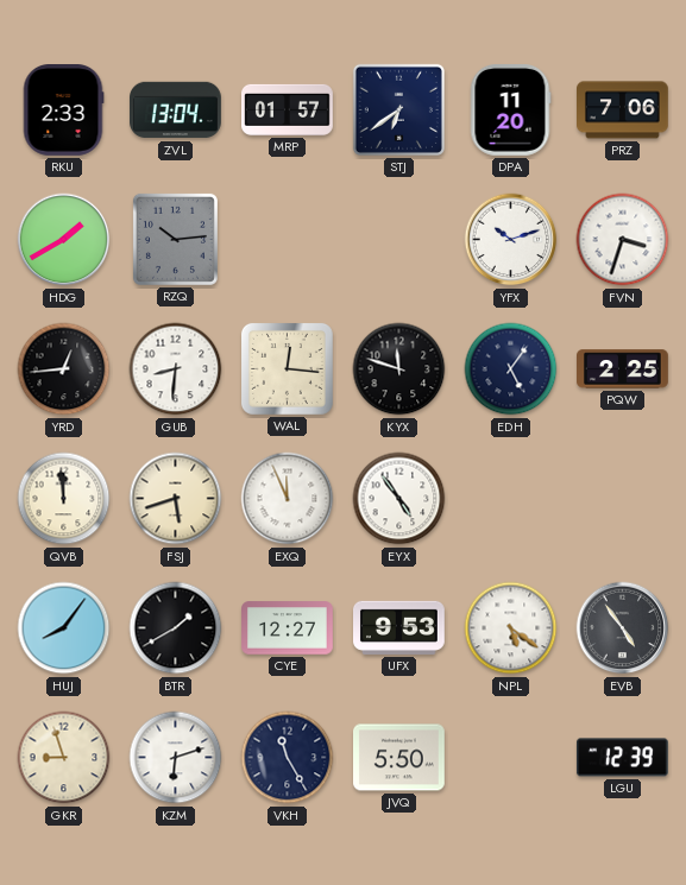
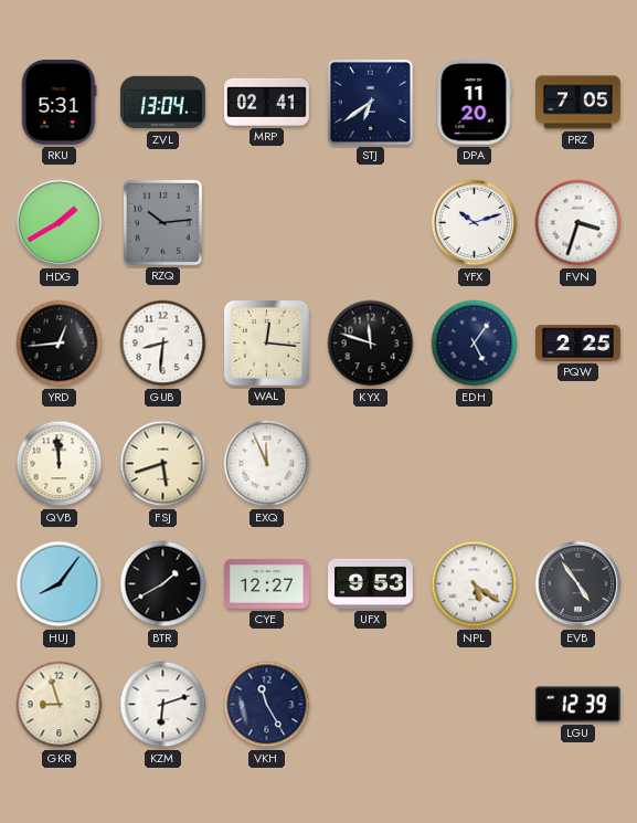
RKU: 2:33 -> 5:31 (59, 103)
MRP: 01:57 -> 02:41 (267, 102)
PRZ: 7:06 -> 7:05 (578, 103)
EYX: 4:54 -> none (399, 499)
JVQ: 5:50 -> none (399, 758)
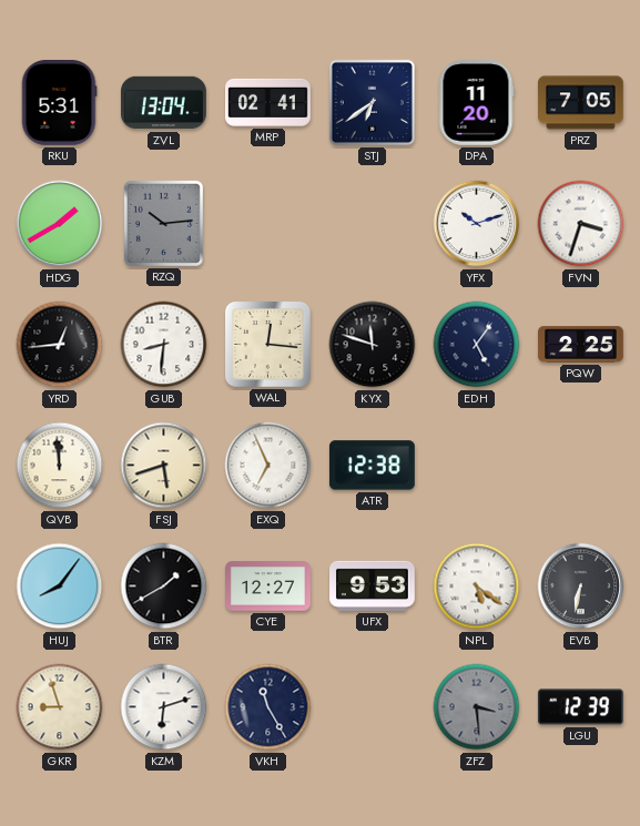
EXQ: 11:56 -> 6:56 (268, 466)
ATR: none -> 12:38 (372, 466)
EVB: 4:54 -> 6:32 (581, 587)
ZFZ: none -> 3:29 (477, 707)
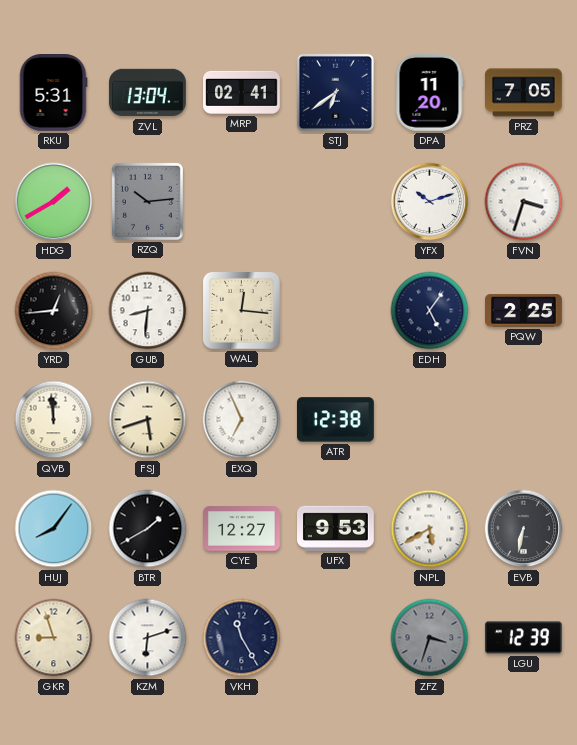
KYX: 11:48 -> none (373, 345)
NPL: 5:21 -> 5:40 (430, 529)
ZFZ: 3:29 -> 3:33 (430, 638)
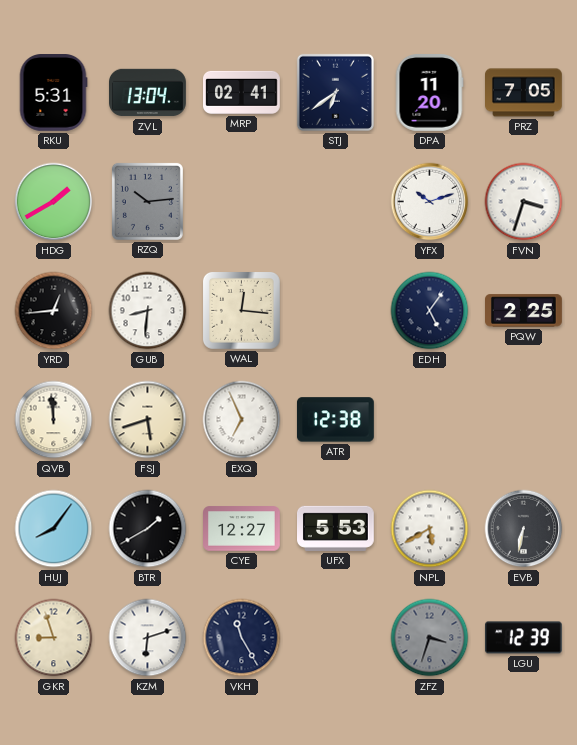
UFX: 9:53 -> 5:53 (336, 528)
